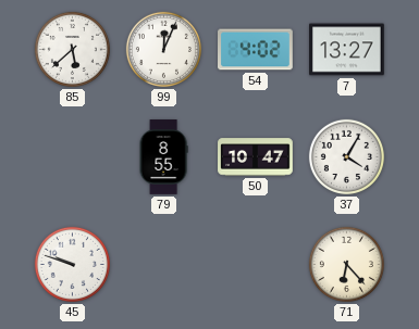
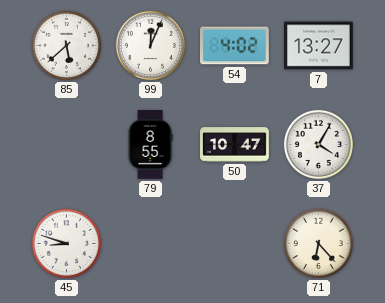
45: 9:48 -> 8:48 (66, 243)
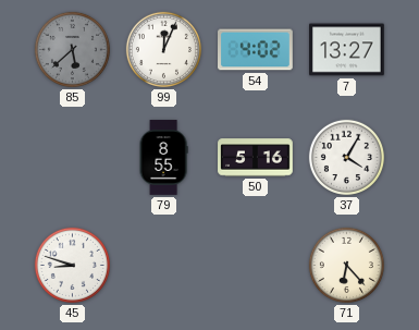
85 dial: white -> grey (72, 49)
50: 10:47 -> 5:16 (256, 158)
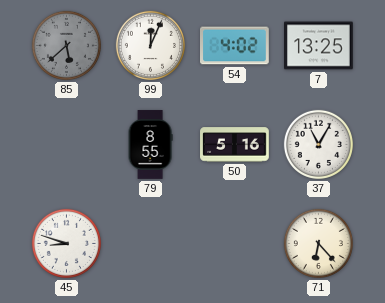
7: 13:27 -> 13:25 (319, 46)
37: 4:05 -> 11:05 (318, 144)
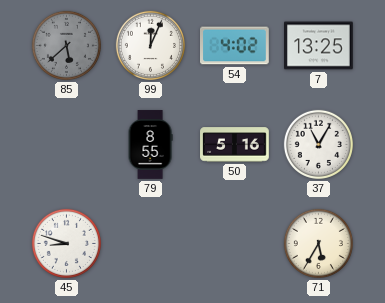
71: 6:23 -> 5:35 (318, 243)
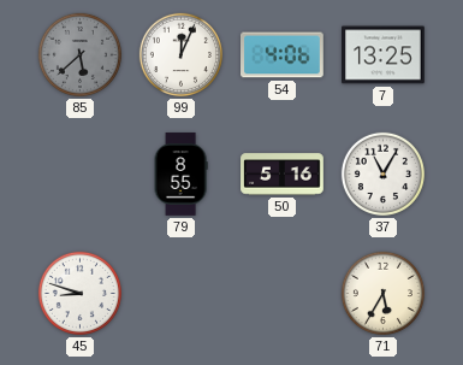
54: 4:02 -> 4:06 (283, 55)
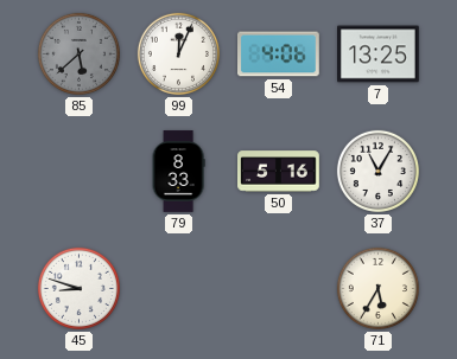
79: 8:55 -> 8:33 (178, 172)
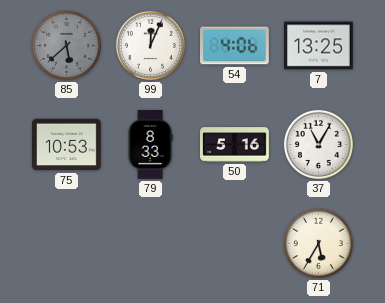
75: none -> 10:53 (67, 145)
45: 8:48 -> none (78, 288)
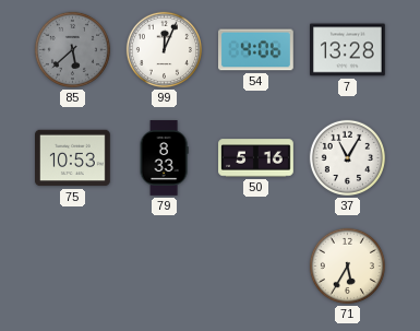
7: 13:25 -> 13:28 (348, 50)
